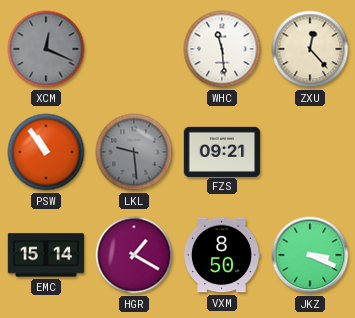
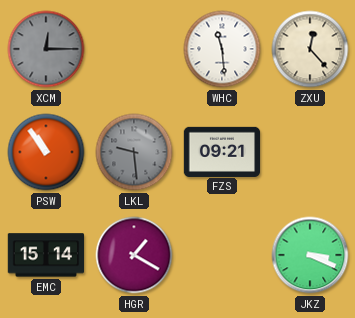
XCM: 12:19 -> 12:15 (46, 49)
VXM: 8:50 -> none (222, 255)
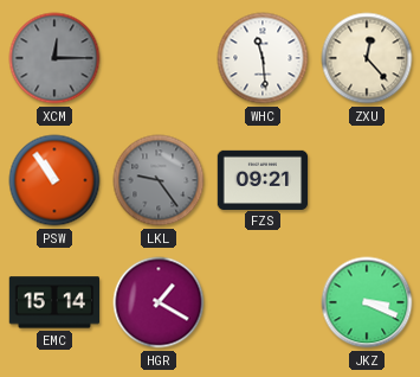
LKL: 9:29 -> 9:24 (159, 180)
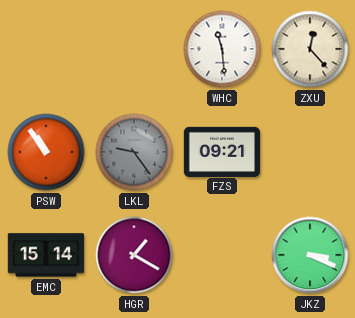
XCM: 12:15 -> none (54, 58)
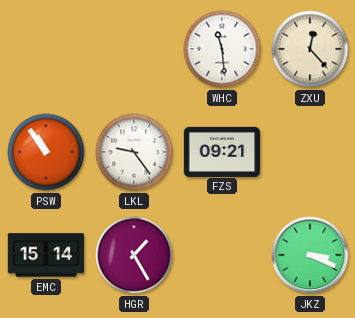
LKL dial: grey -> white (134, 152)
HGR: 1:20 -> 1:25 (134, 255)
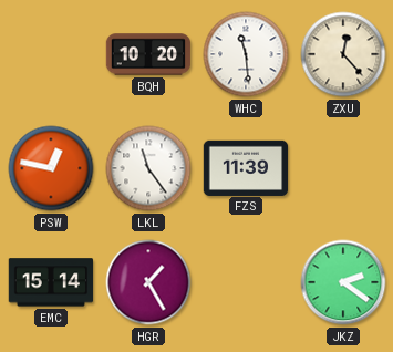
BQH: none -> 10:20 (148, 54)
PSW: 10:54 -> 12:47 (51, 168)
LKL: 9:24 -> 11:24 (148, 168)
FZS: 09:21 -> 11:39 (246, 167)
JKZ: 3:19 -> 2:21 (343, 282)
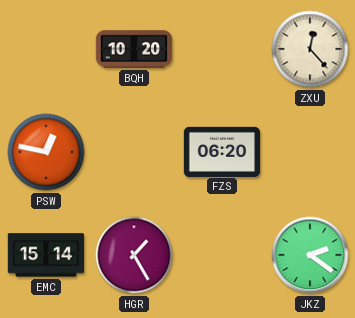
WHC: 11:29 -> none (246, 54)
LKL: 11:24 -> none (148, 168)
FZS: 11:39 -> 06:20 (222, 151)
